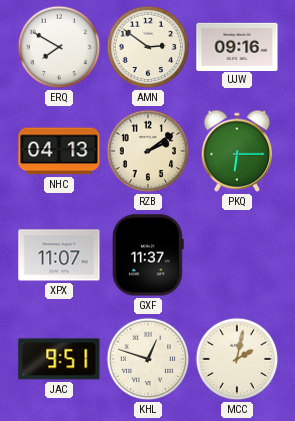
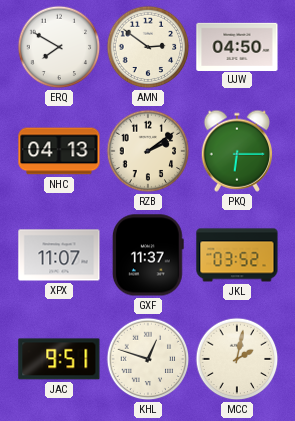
UJW: 09:16 -> 04:50 (237, 46)
JKL: none -> 03:52 (237, 255)
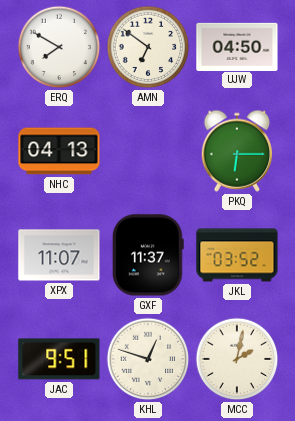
AMN: 2:51 -> 6:51 (148, 47)
RZB: 2:09 -> none (148, 151)
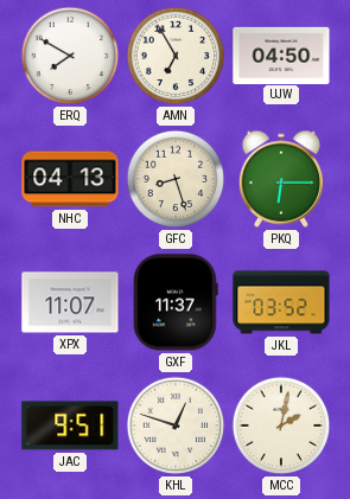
AMN: 6:51 -> 6:55 (176, 56)
GFC: none -> 8:27 (176, 179)
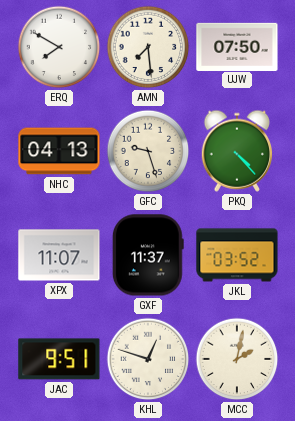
AMN: 6:55 -> 7:29 (148, 47)
UJW: 04:50 -> 07:50 (237, 46)
GFC: 8:27 -> 9:27 (148, 151)
PKQ: 6:15 -> 4:23 (237, 151)
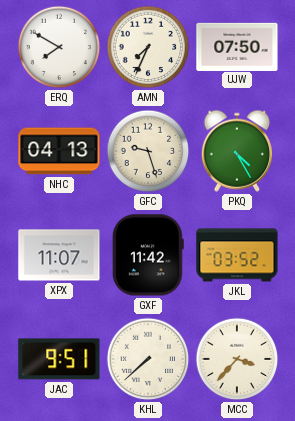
AMN: 7:29 -> 7:34 (148, 47)
PKQ: 4:23 -> 4:25 (237, 151)
GXF: 11:37 -> 11:42 (148, 255)
KHL: 12:48 -> 7:38 (148, 359)
MCC: 2:02 -> 3:37 (237, 359)
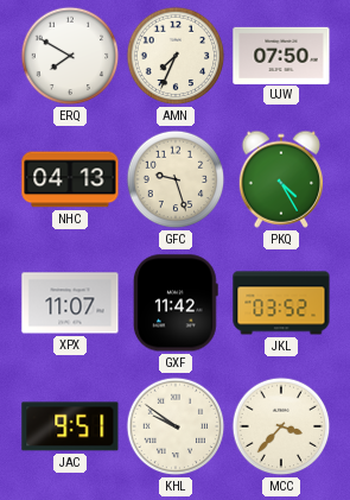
KHL: 7:38 -> 9:51 (176, 426)
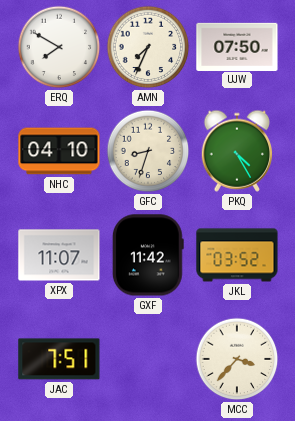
NHC: 04:13 -> 04:10 (59, 151)
GFC: 9:27 -> 8:33 (148, 151)
JAC: 9:51 -> 7:51 (59, 359)
KHL: 9:51 -> none (176, 426)
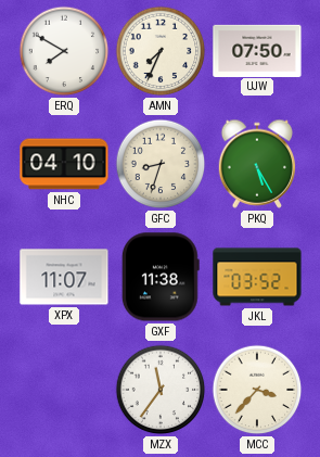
PKQ: 4:25 -> 5:25 (257, 164)
GXF: 11:42 -> 11:38 (161, 277)
JAC: 7:51 -> none (59, 359)
MZX: none -> 11:36 (161, 390)
